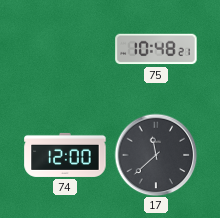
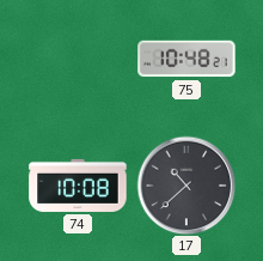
74: 12:00 -> 10:08 (78, 186)
17: 11:38 -> 10:38 (186, 186)
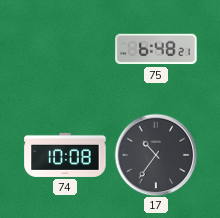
75: 10:48 -> 6:48 (156, 49)
17: 10:38 -> 10:36 (156, 155)
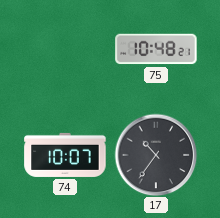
75: 6:48 -> 10:48 (156, 49)
74: 10:08 -> 10:07 (65, 155)
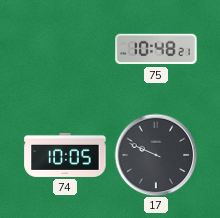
74: 10:07 -> 10:05 (65, 155)
17: 10:36 -> 9:49 (156, 155)
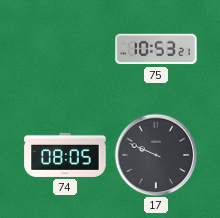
75: 10:48 -> 10:53 (156, 49)
74: 10:05 -> 08:05 (65, 155)
